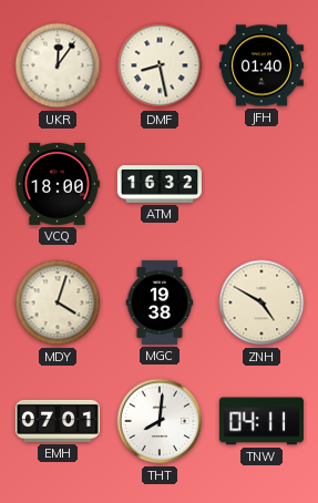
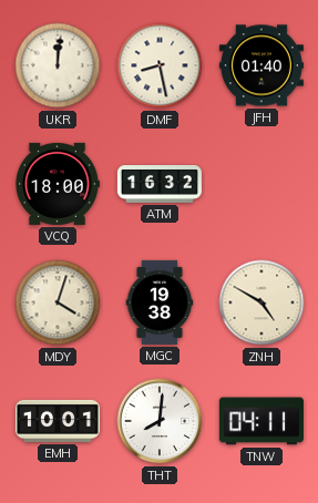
UKR: 12:06 -> 12:01 (58, 65)
EMH: 07:01 -> 10:01 (58, 421)
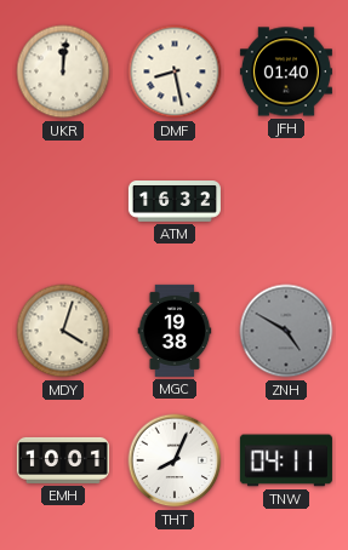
VCQ: 18:00 -> none (57, 184)
ZNH dial: cream -> grey (286, 331)
THT: 8:01 -> 8:04 (175, 460)
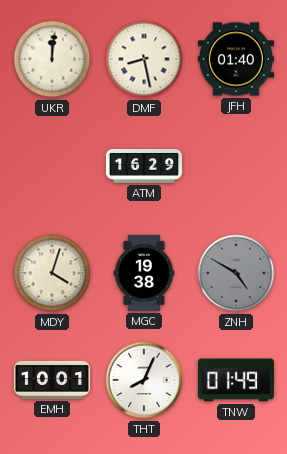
ATM: 16:32 -> 16:29 (144, 166)
TNW: 04:11 -> 01:49 (236, 380)
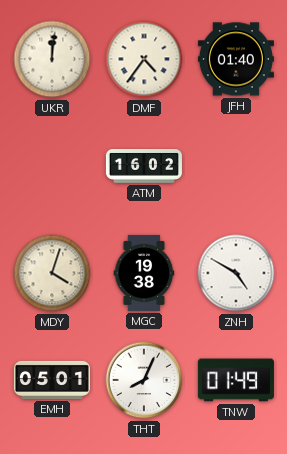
DMF: 8:28 -> 4:36 (144, 59)
ATM: 16:29 -> 16:02 (144, 166)
ZNH dial: grey -> white (236, 273)
EMH: 10:01 -> 05:01 (52, 380)
